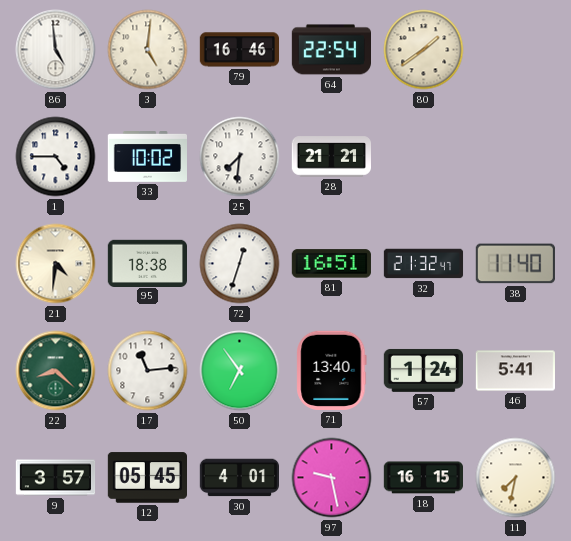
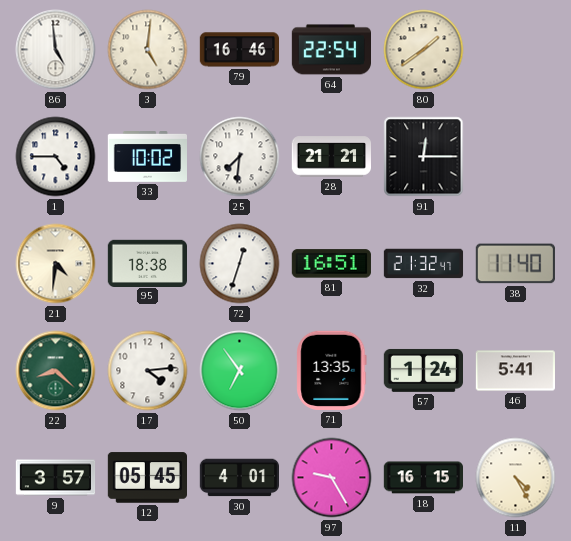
91: none -> 12:15 (424, 157)
17: 11:14 -> 4:14 (148, 371)
71: 13:40 -> 13:35 (332, 370)
97: 9:28 -> 9:25 (332, 478)
11: 7:32 -> 4:25 (516, 478)
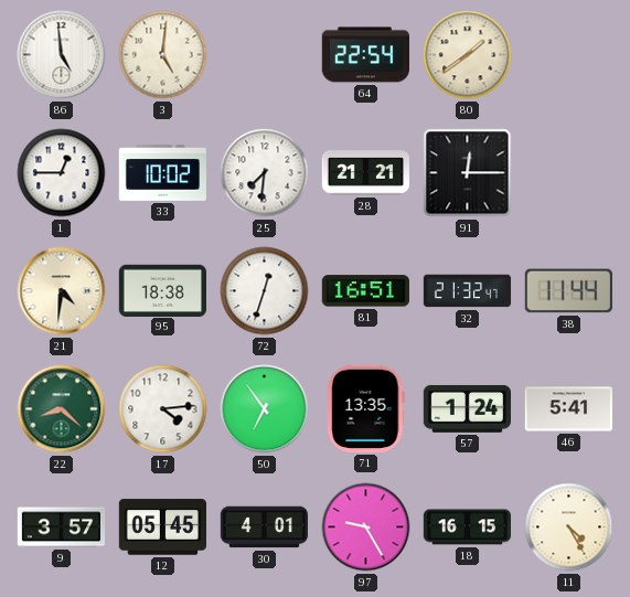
79: 16:46 -> none (239, 50)
1: 4:45 -> 12:45 (62, 173)
38: 11:40 -> 11:44 (568, 291)
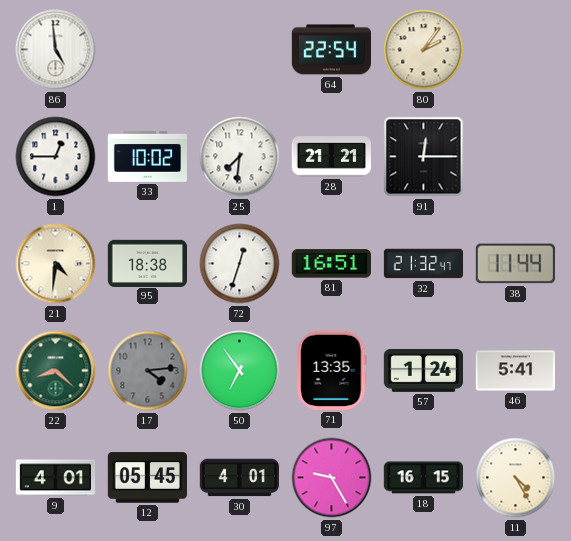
3: 5:01 -> none (163, 55)
80: 1:39 -> 2:06 (424, 50)
17 dial: white -> grey (148, 371)
9: 3:57 -> 4:01 (56, 478)
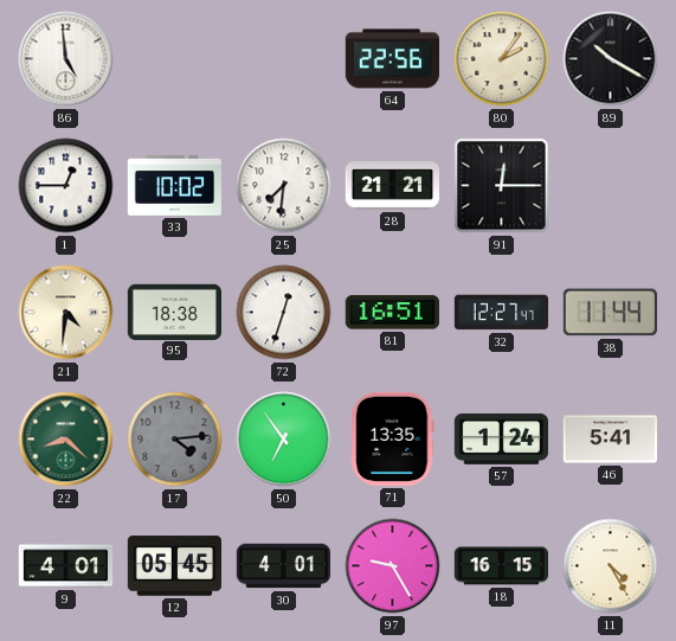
64: 22:54 -> 22:56 (392, 59)
89: none -> 10:20 (611, 59)
32: 21:32 -> 12:27 (502, 313)
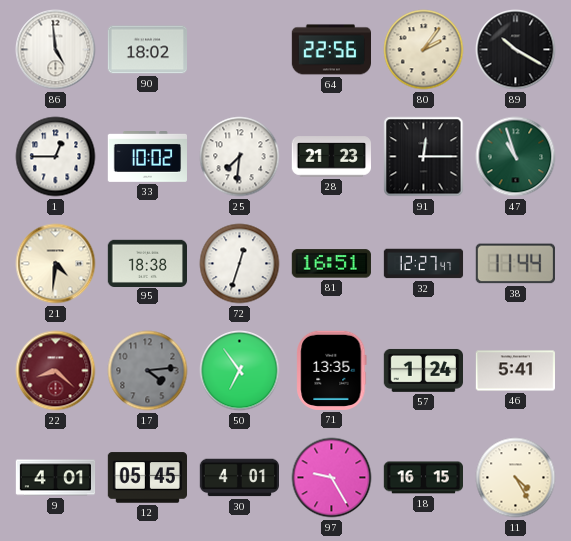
90: none -> 18:02 (147, 50)
28: 21:21 -> 21:23 (331, 157)
47: none -> 10:57 (516, 157)
22 dial: green -> burgundy (56, 371)
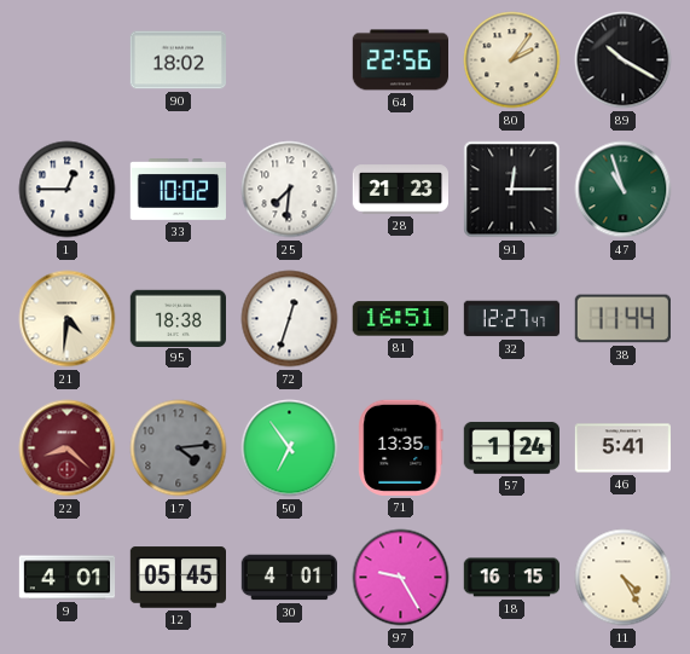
86: 4:59 -> none (56, 50)
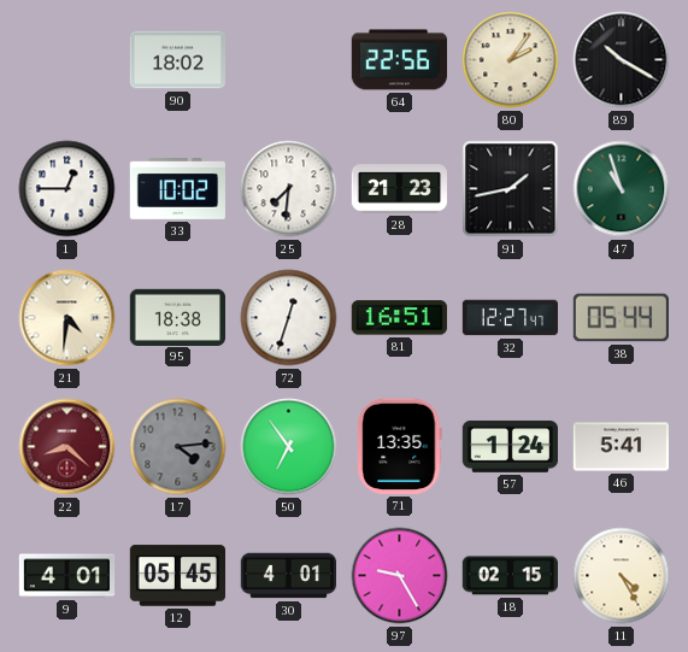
91: 12:15 -> 1:43 (511, 189)
38: 11:44 -> 05:44 (621, 318)
18: 16:15 -> 02:15 (510, 576)
